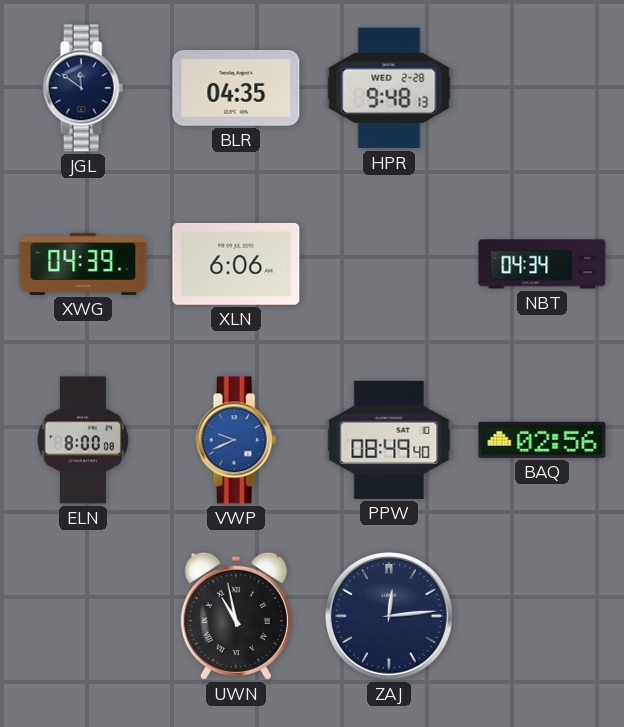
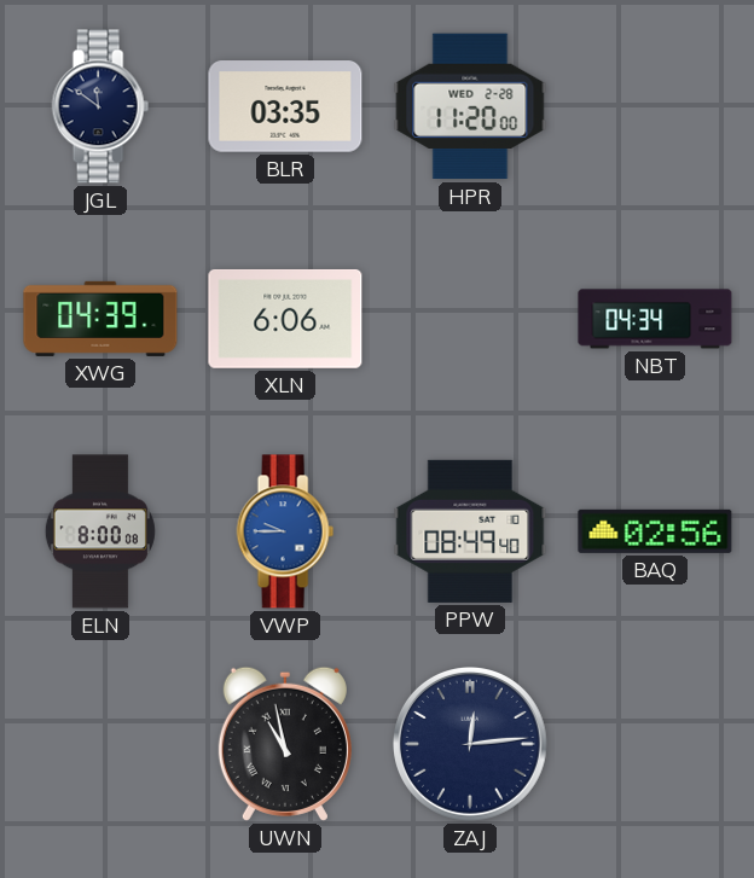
BLR: 04:35 -> 03:35 (285, 106)
HPR: 9:48 -> 11:20 (470, 106)
VWP: 9:41 -> 9:45 (285, 531)
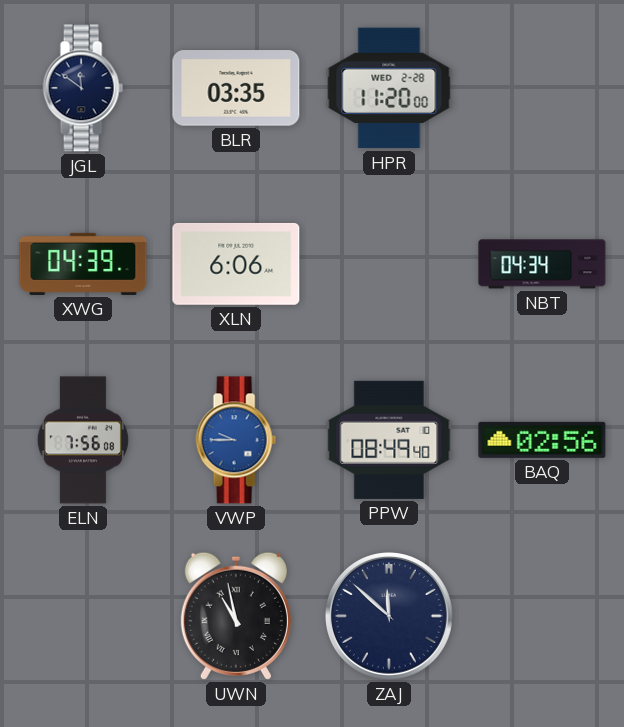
ELN: 8:00 -> 7:56 (83, 440)
ZAJ: 12:14 -> 11:52 (390, 617)
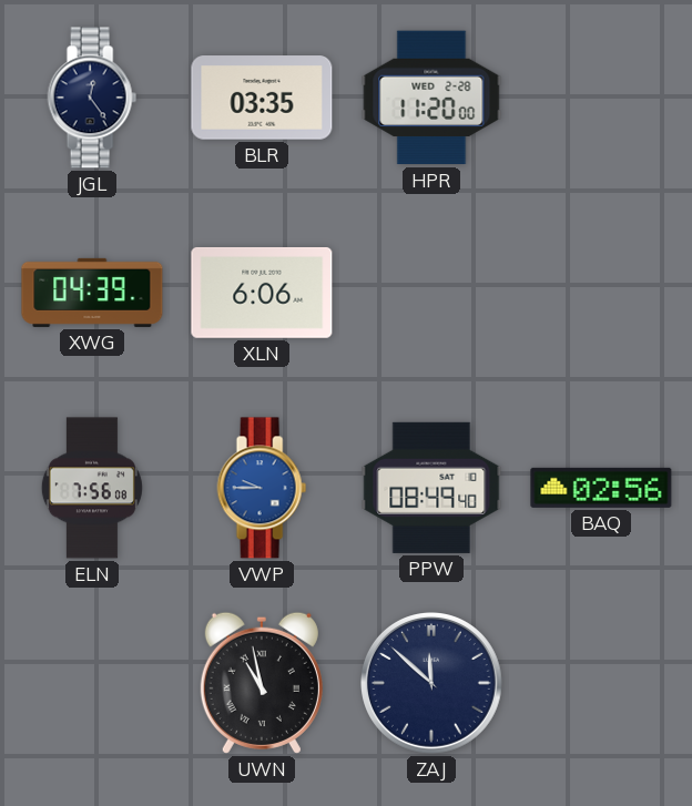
JGL: 11:51 -> 12:24 (92, 98)
NBT: 04:34 -> none (542, 264)
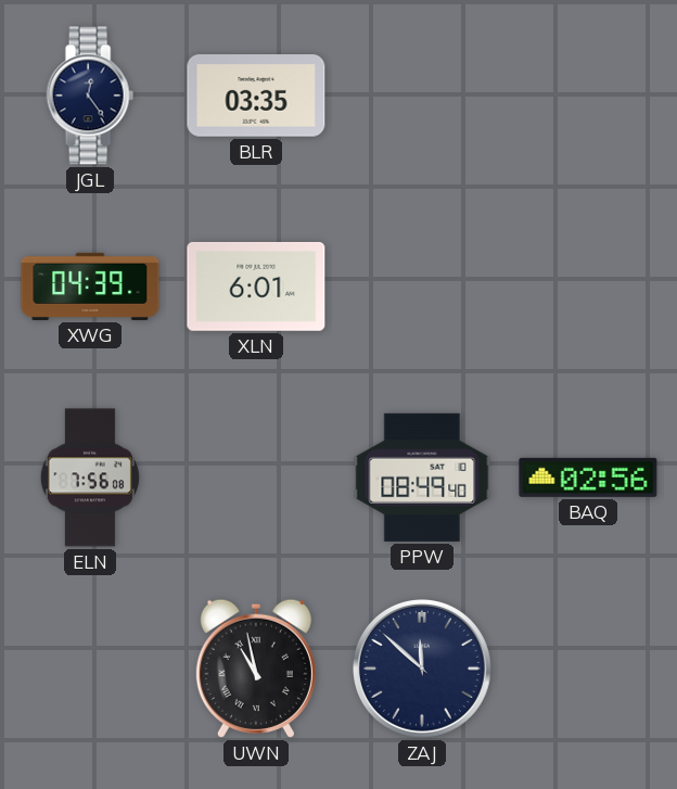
HPR: 11:20 -> none (431, 98)
XLN: 6:06 -> 6:01 (256, 287)
VWP: 9:45 -> none (262, 488)
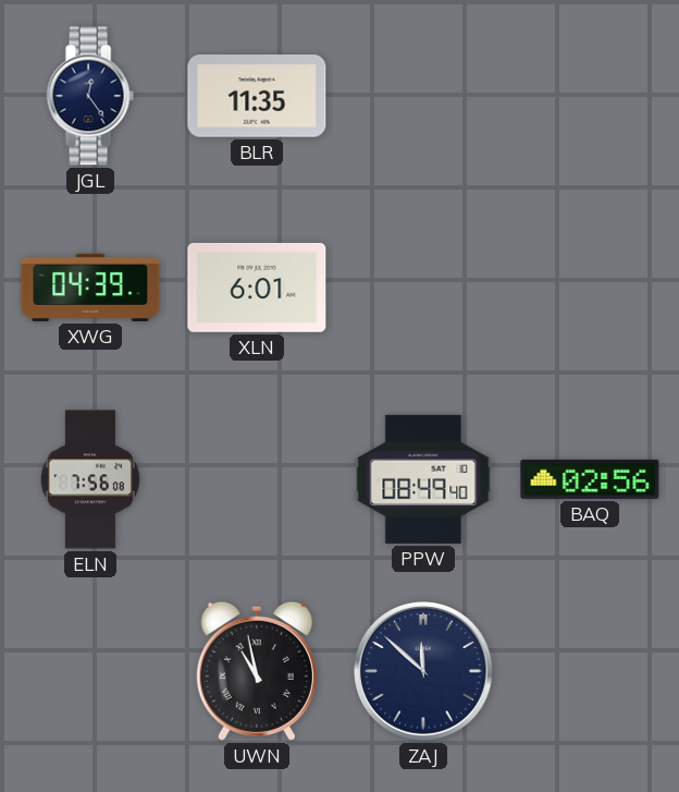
BLR: 03:35 -> 11:35 (257, 96)
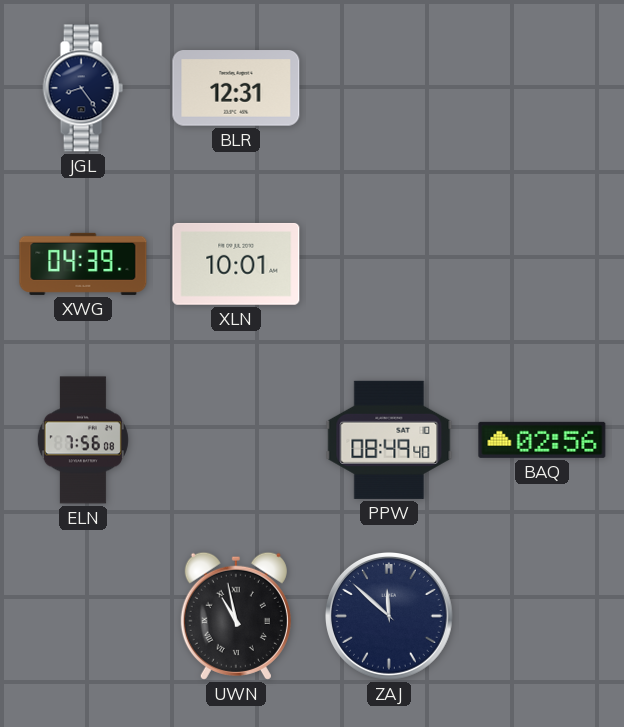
JGL: 12:24 -> 8:24 (83, 88)
BLR: 11:35 -> 12:31 (236, 88)
XLN: 6:01 -> 10:01 (236, 264)
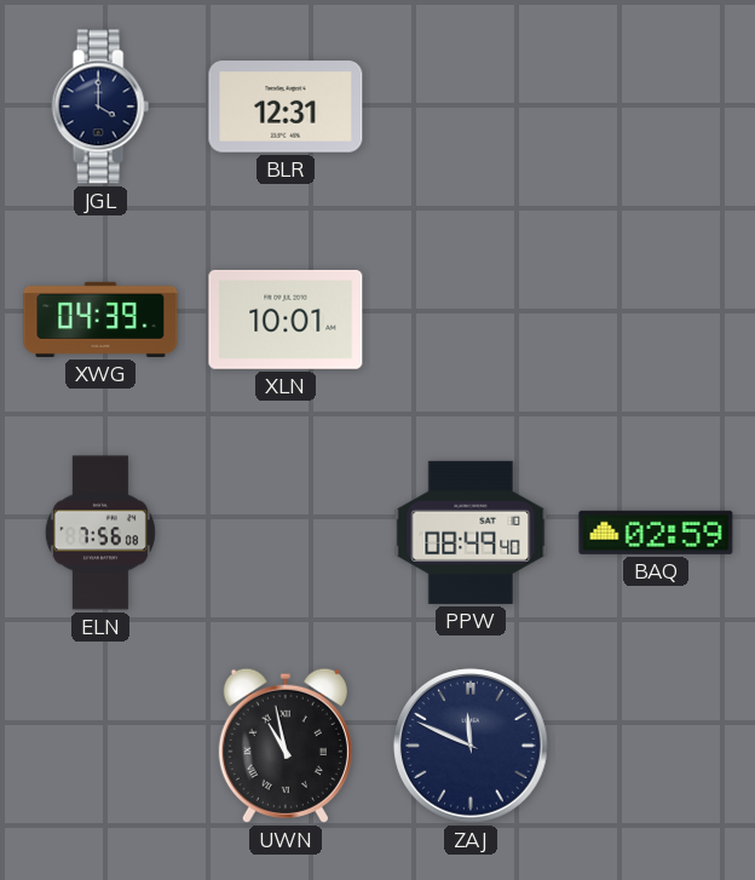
JGL: 8:24 -> 4:00 (100, 107)
BAQ: 02:56 -> 02:59 (656, 533)
ZAJ: 11:52 -> 11:49 (472, 747)
